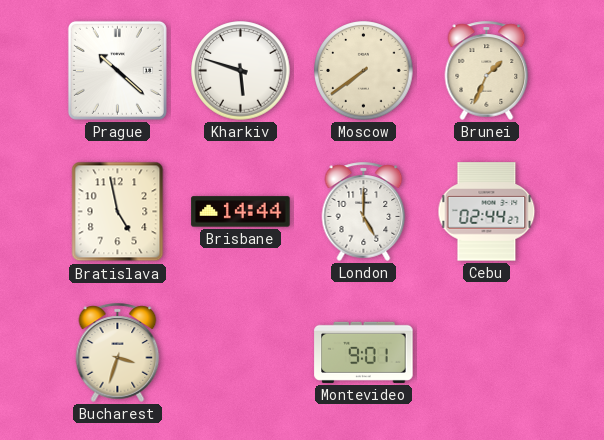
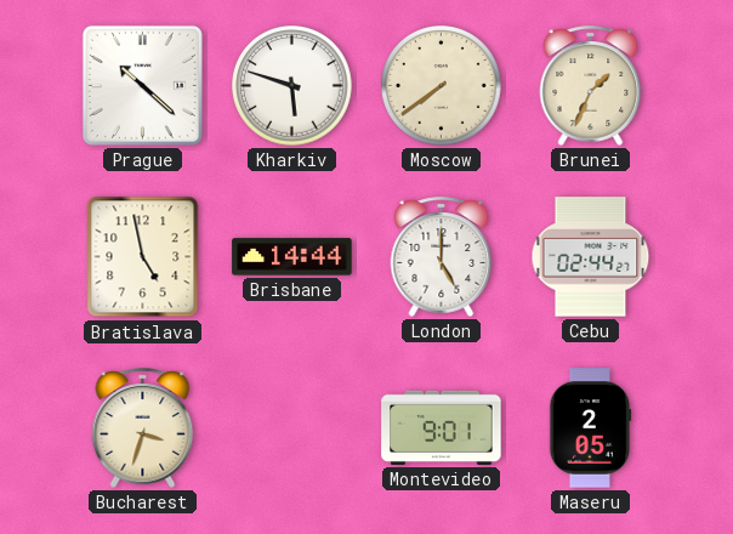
Maseru: none -> 2:05 (590, 428)
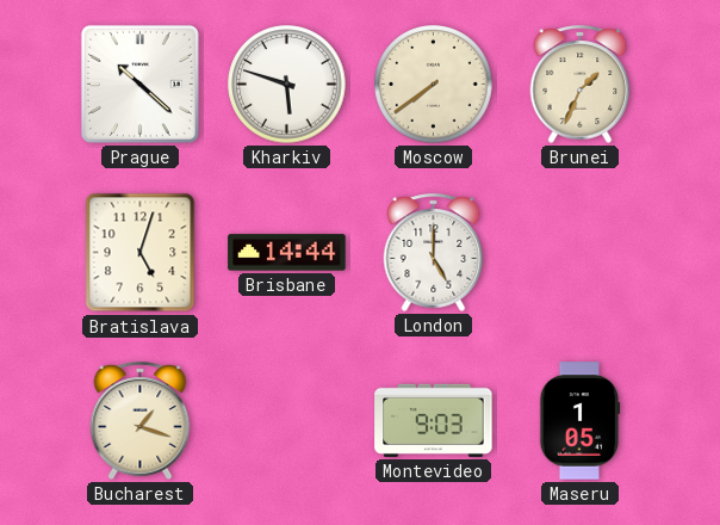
Bratislava: 4:58 -> 5:03 (141, 253)
Cebu: 02:44 -> none (591, 257)
Bucharest: 3:33 -> 1:18 (141, 420)
Montevideo: 9:01 -> 9:03 (434, 420)
Maseru: 2:05 -> 1:05 (579, 421)
